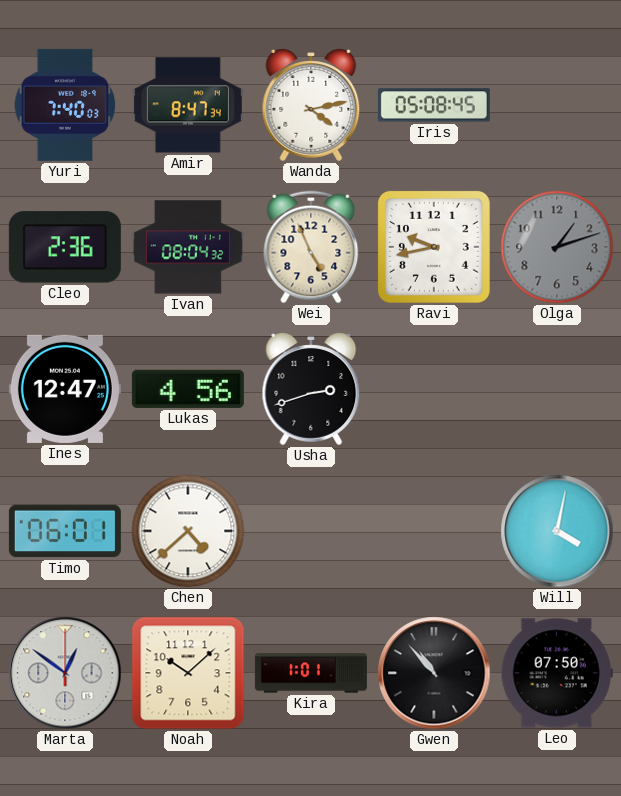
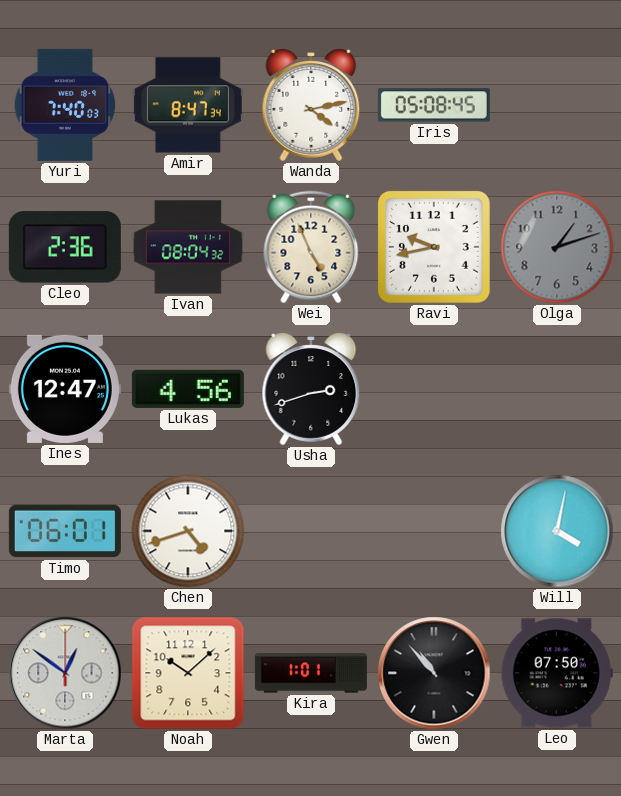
Chen: 4:38 -> 4:42 (188, 531)
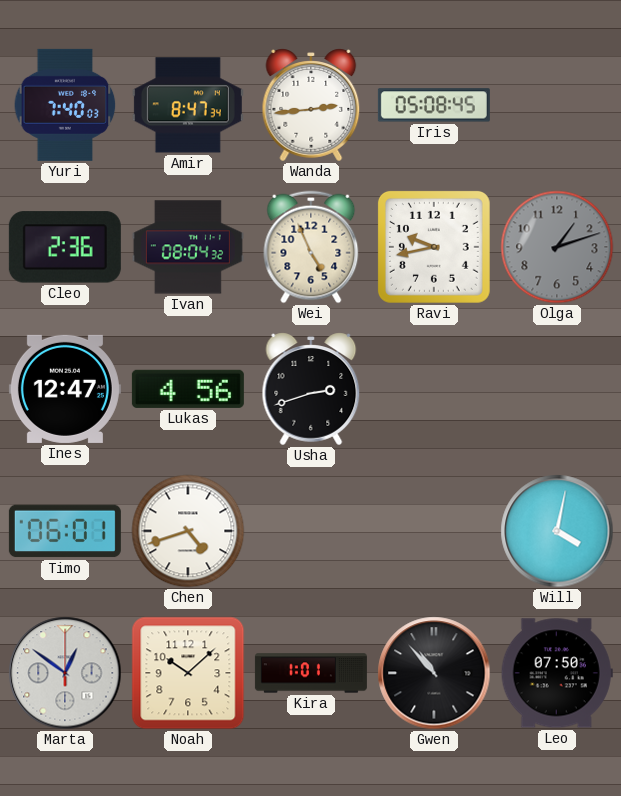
Wanda: 4:13 -> 2:44 (311, 105)
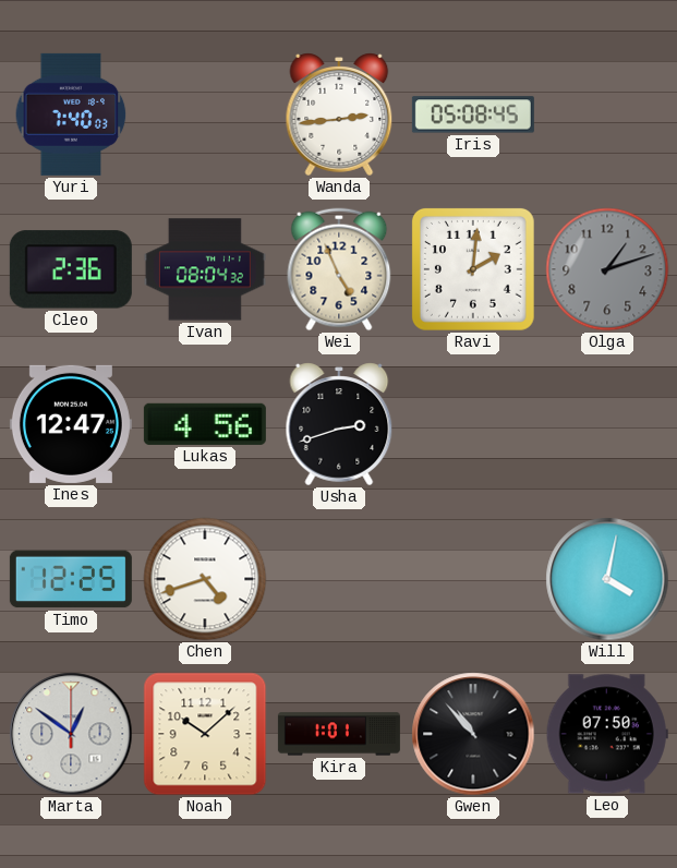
Amir: 8:47 -> none (188, 105)
Ravi: 9:43 -> 2:01 (473, 269)
Timo: 06:01 -> 12:25 (71, 579)
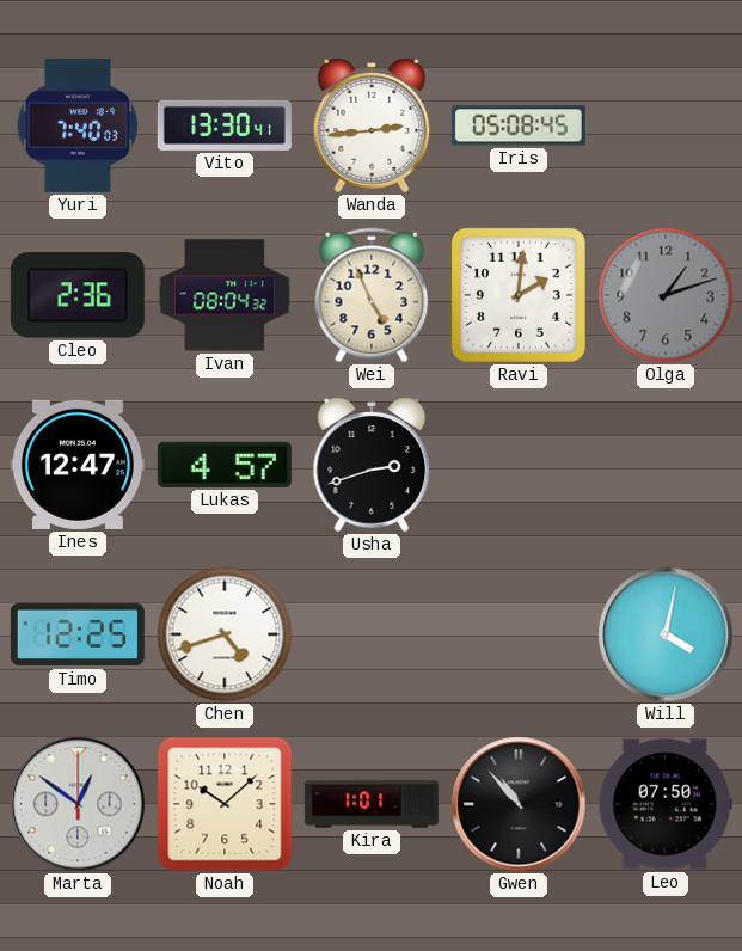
Vito: none -> 13:30 (225, 125)
Lukas: 4:56 -> 4:57 (225, 465)
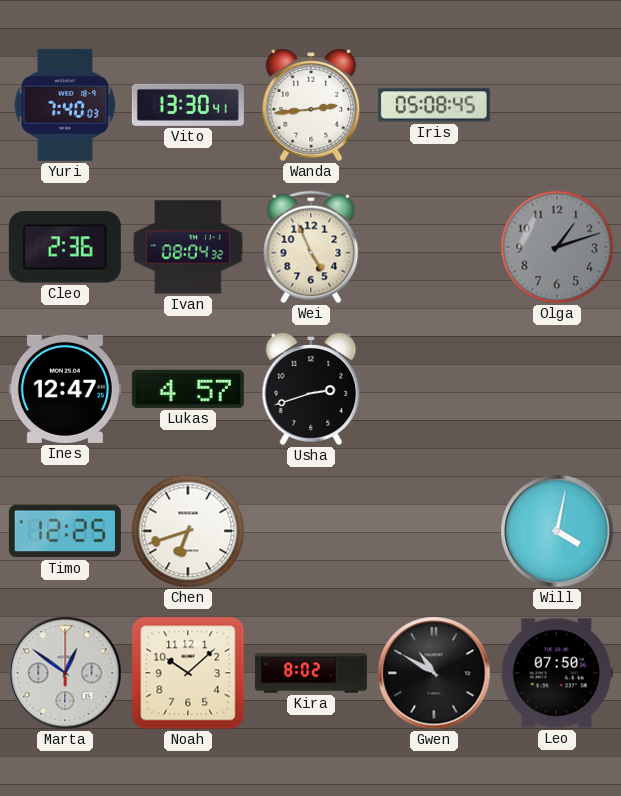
Ravi: 2:01 -> none (519, 295)
Chen: 4:42 -> 6:42 (188, 531)
Kira: 1:01 -> 8:02 (311, 673)
Gwen: 10:53 -> 10:50 (434, 673)
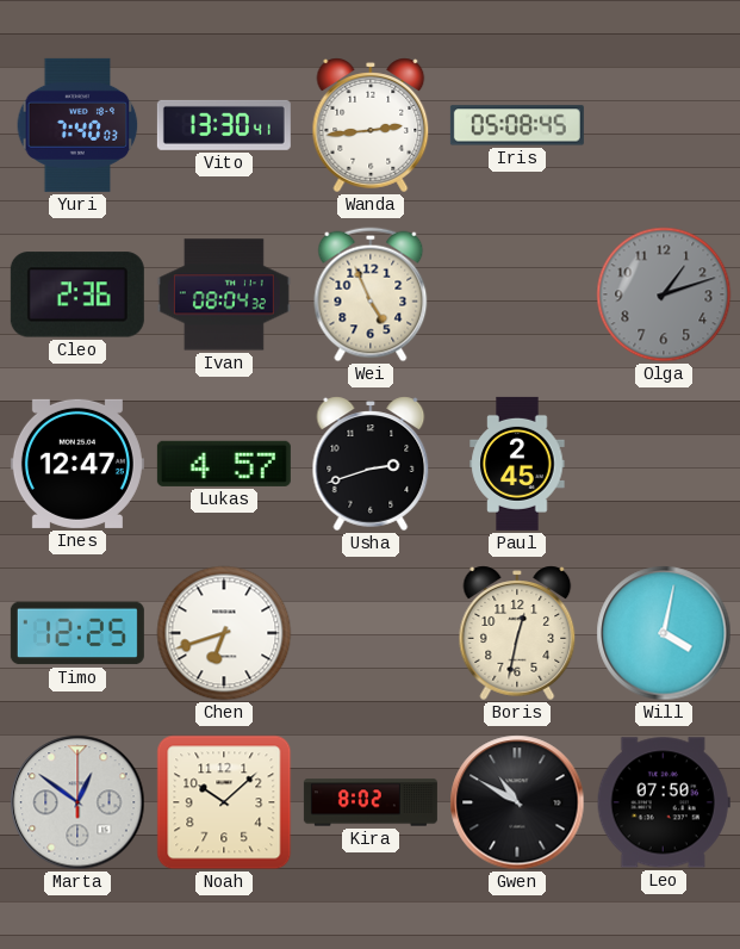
Paul: none -> 2:45 (517, 464)
Boris: none -> 12:32 (517, 633)
